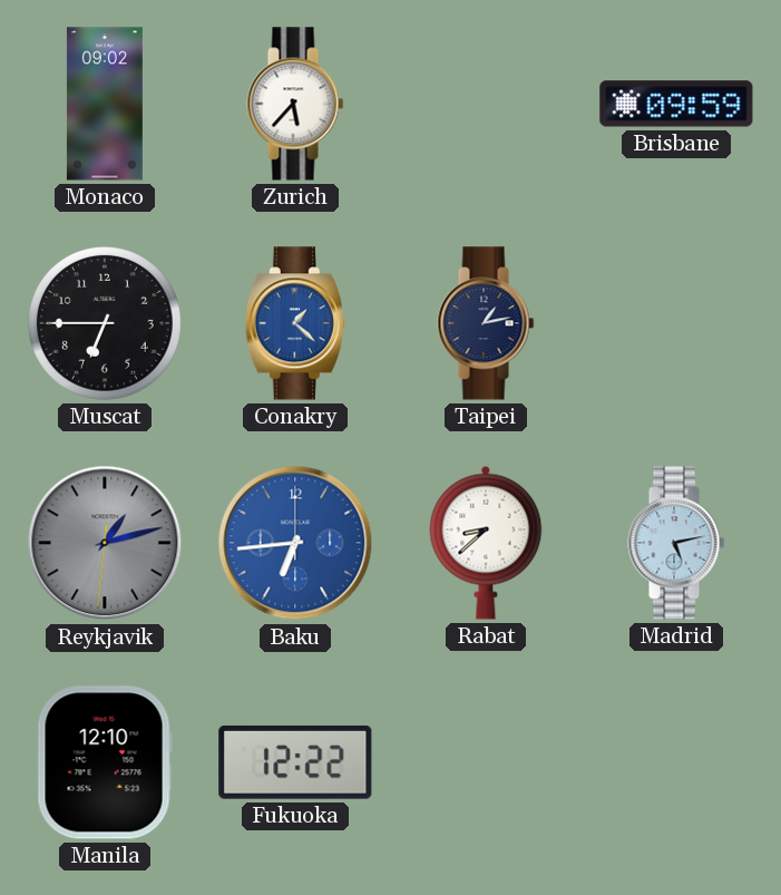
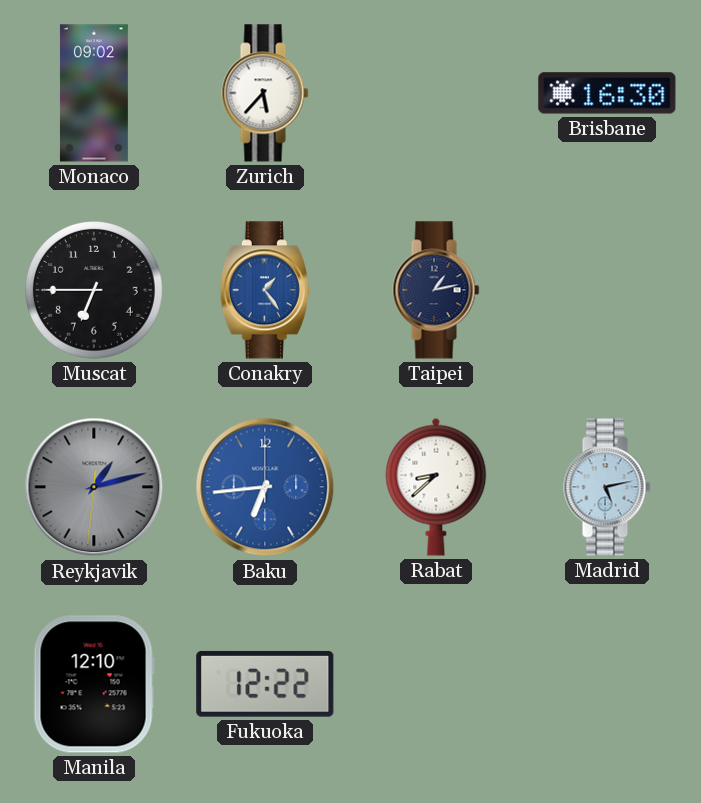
Brisbane: 09:59 -> 16:30 (607, 93)
Conakry: 1:22 -> 1:24 (265, 290)
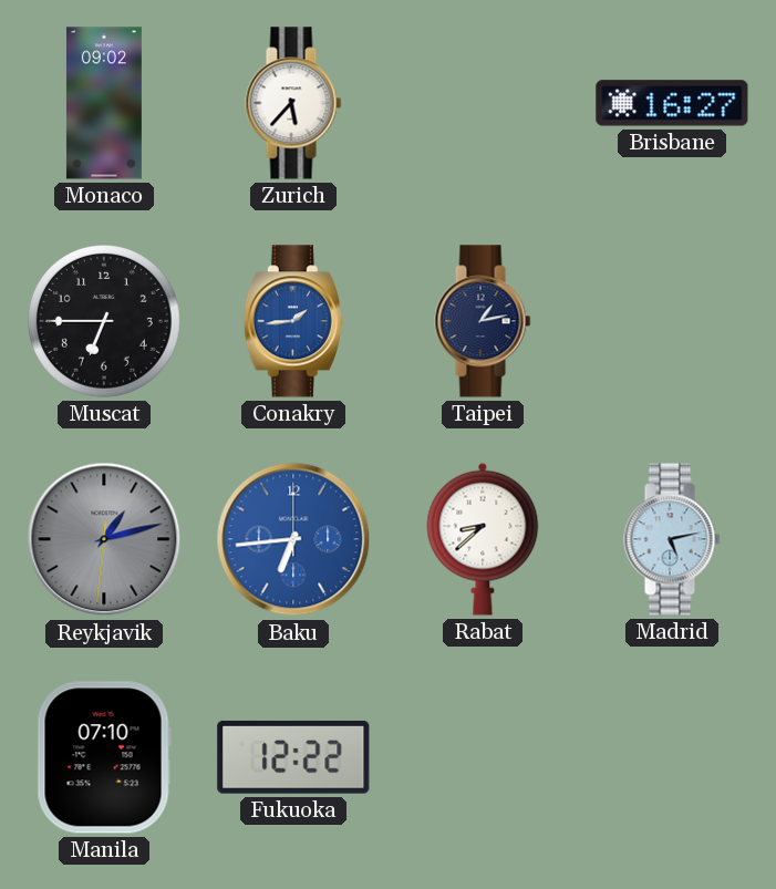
Brisbane: 16:30 -> 16:27 (672, 103)
Conakry: 1:24 -> 1:44 (293, 321)
Manila: 12:10 -> 07:10 (104, 757)
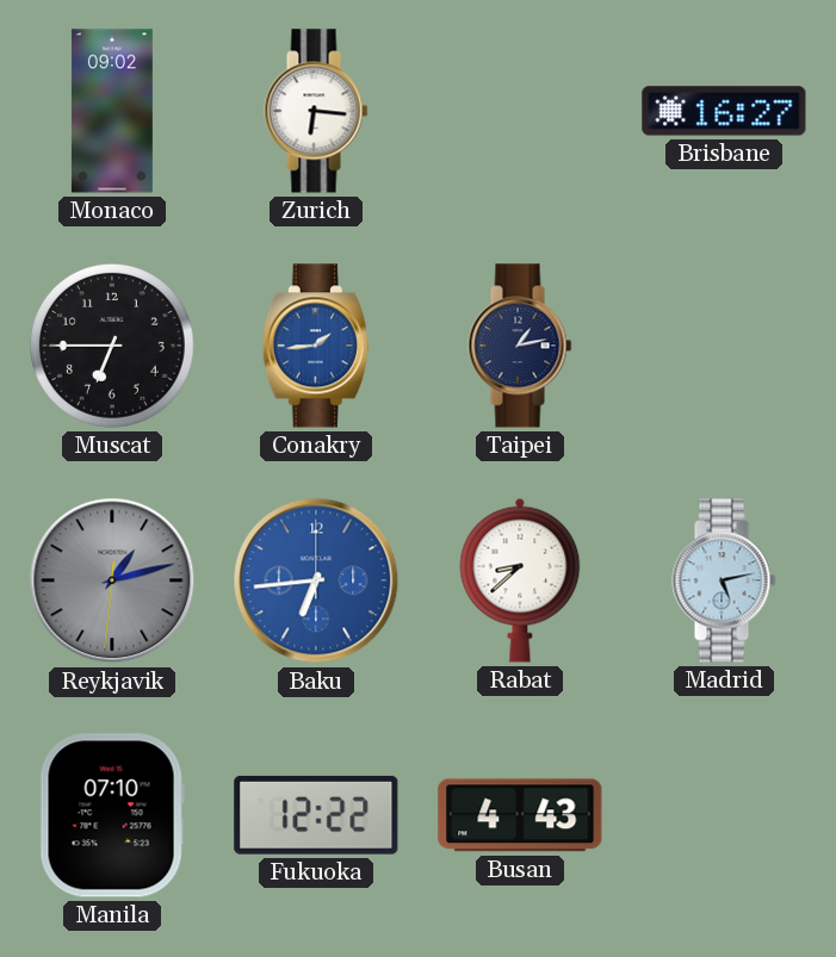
Zurich: 5:37 -> 6:16 (316, 111)
Busan: none -> 4:43 (520, 815)
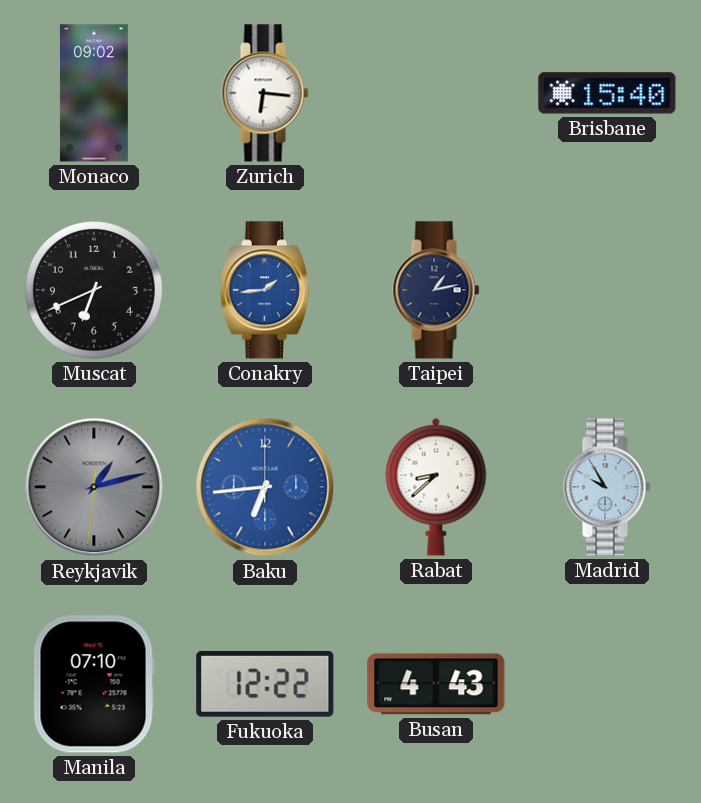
Brisbane: 16:27 -> 15:40 (607, 93)
Muscat: 6:45 -> 6:41 (95, 291)
Madrid: 5:13 -> 9:55 (607, 487)
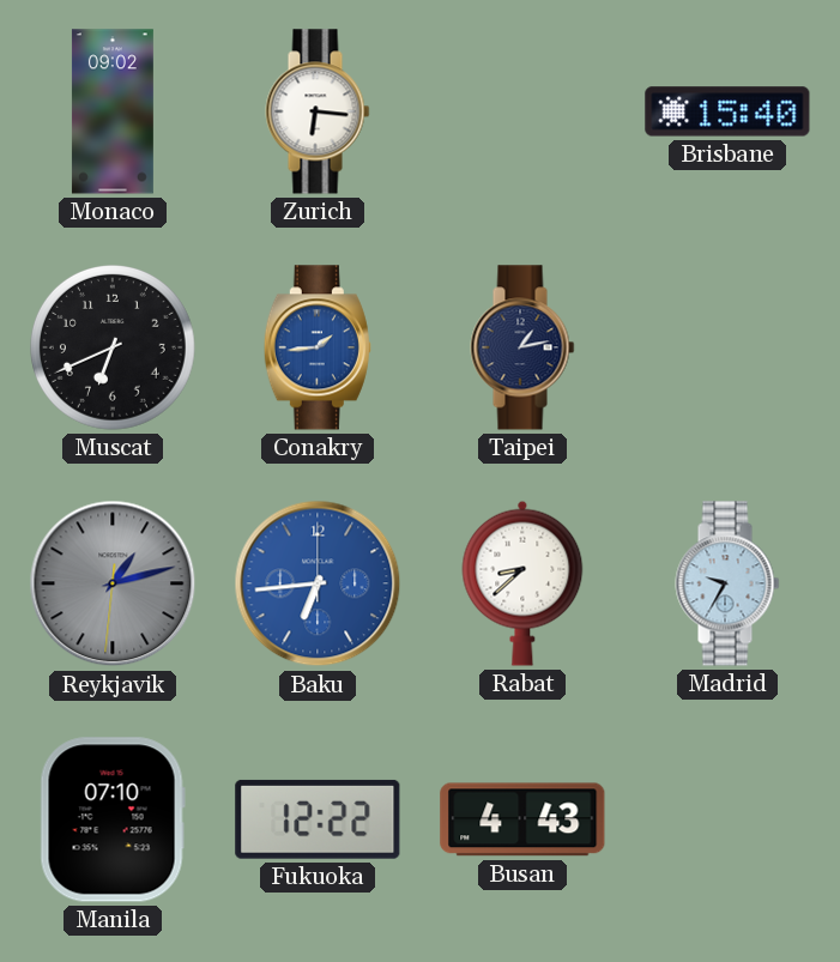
Madrid: 9:55 -> 9:35 (727, 583)
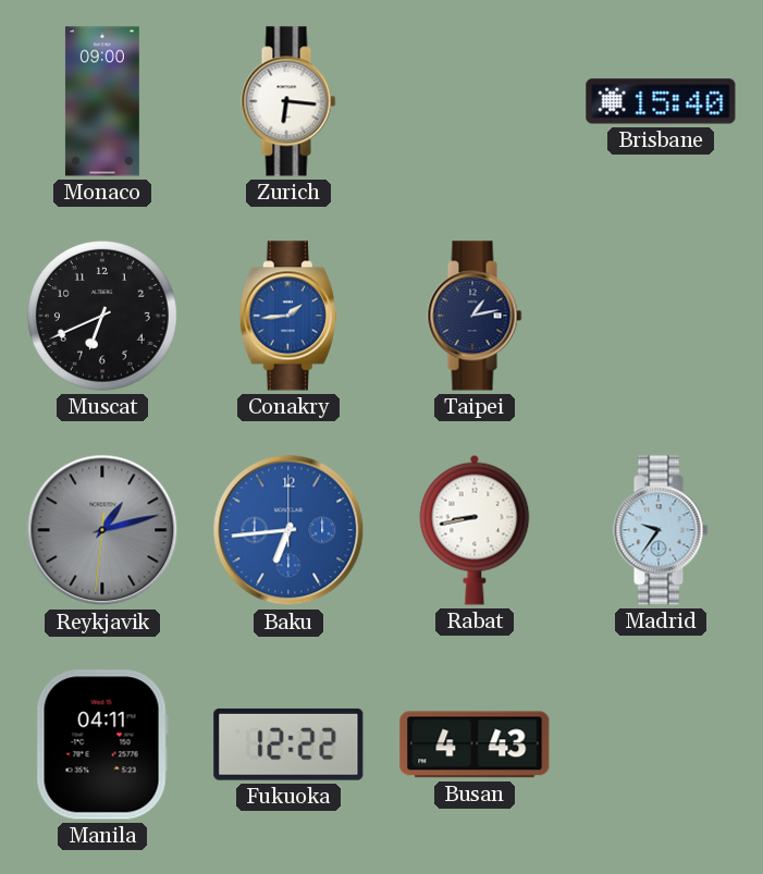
Monaco: 09:02 -> 09:00 (102, 101)
Rabat: 8:38 -> 8:43 (475, 530)
Madrid: 9:35 -> 9:36 (661, 530)
Manila: 07:10 -> 04:11 (102, 744)
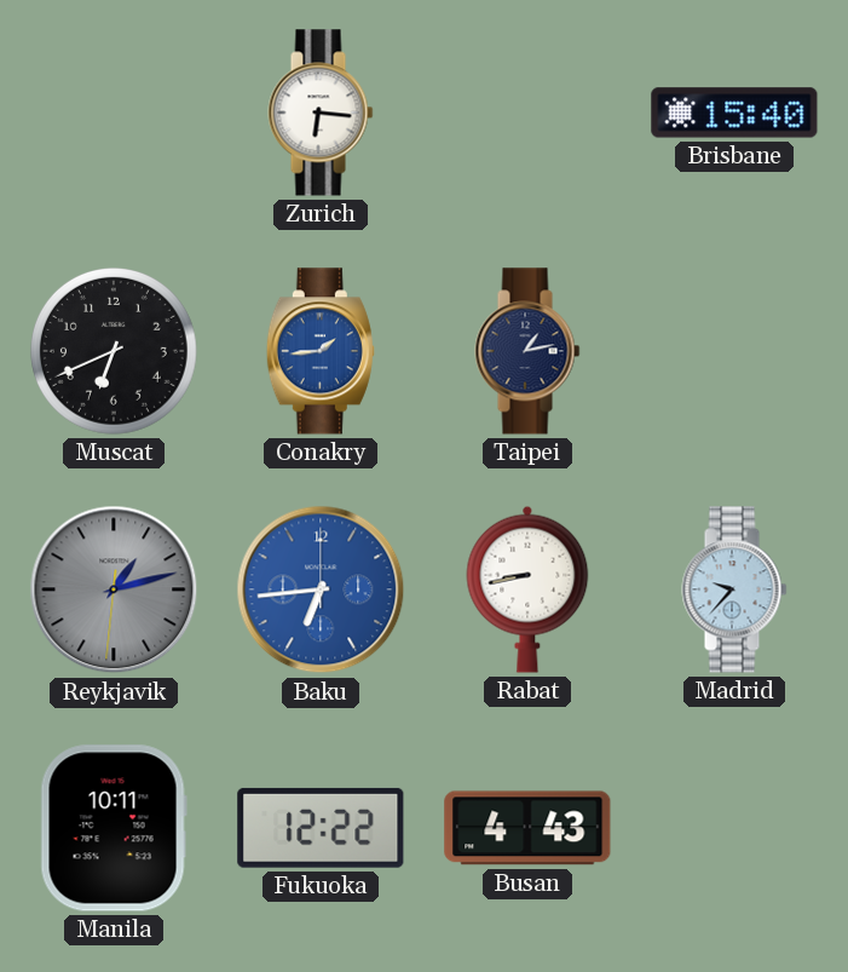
Monaco: 09:00 -> none (102, 101)
Madrid: 9:36 -> 9:37 (734, 589)
Manila: 04:11 -> 10:11 (114, 828)
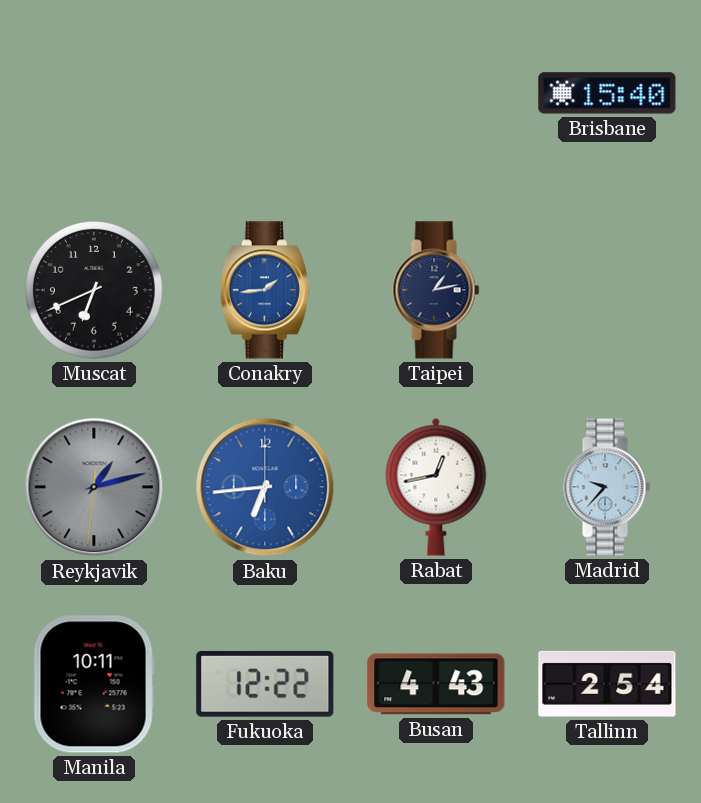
Zurich: 6:16 -> none (321, 113)
Rabat: 8:43 -> 12:43 (436, 487)
Tallinn: none -> 2:54 (607, 684)
